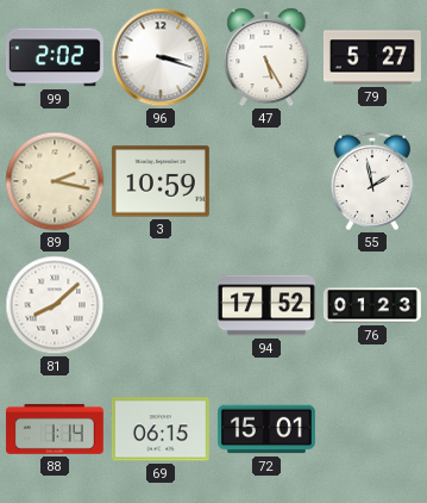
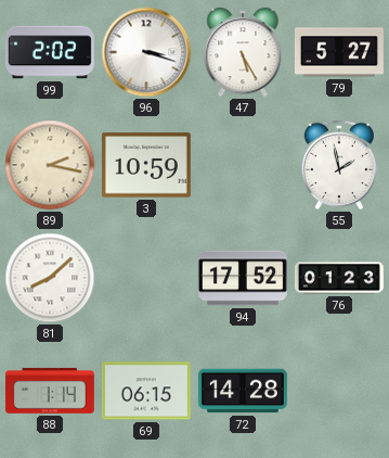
72: 15:01 -> 14:28 (243, 391)
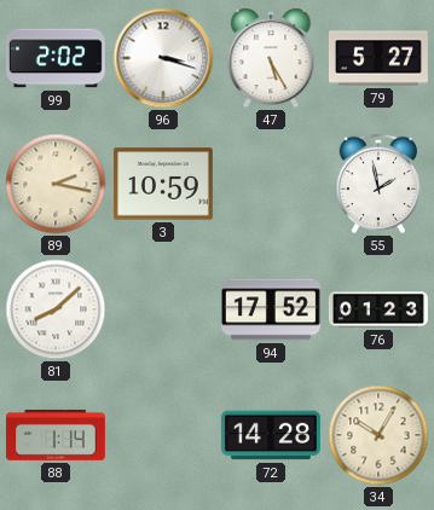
69: 06:15 -> none (146, 391)
34: none -> 10:05 (378, 435)
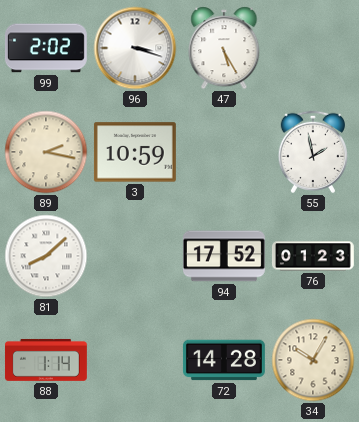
79: 5:27 -> none (378, 58)
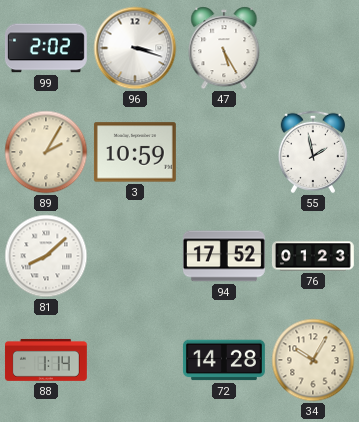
89: 2:17 -> 2:05 (46, 152)
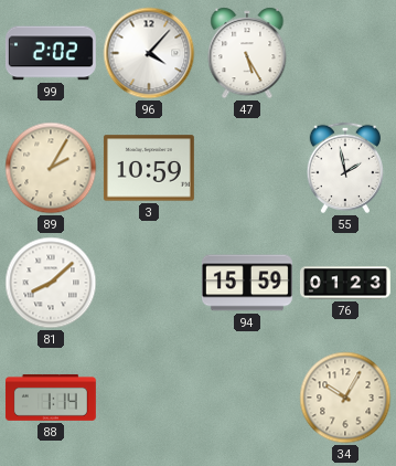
96: 3:18 -> 4:07 (149, 53)
94: 17:52 -> 15:59 (247, 283)
72: 14:28 -> none (224, 360)
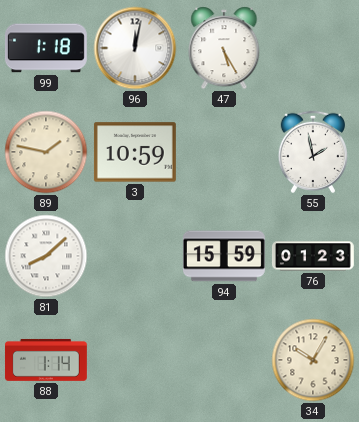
99: 2:02 -> 1:18 (46, 48)
96: 4:07 -> 12:02 (135, 48)
89: 2:05 -> 1:47 (46, 152)
